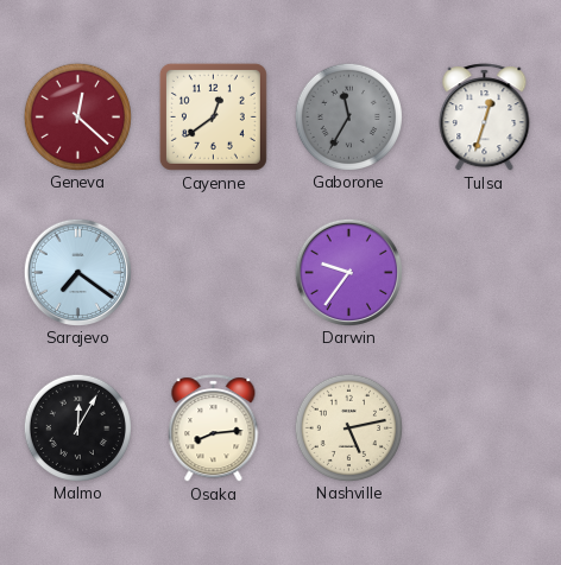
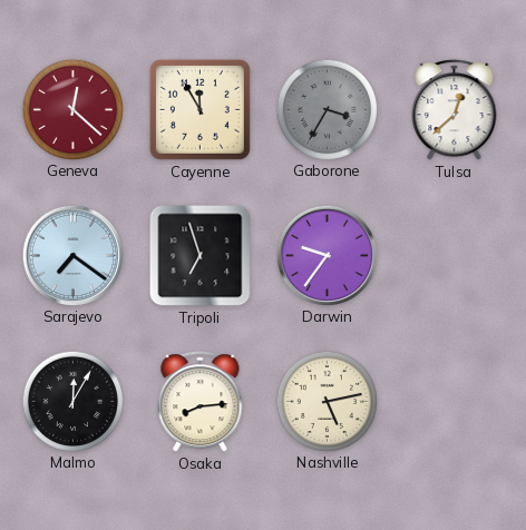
Cayenne: 12:39 -> 11:55 (199, 109)
Gaborone: 11:35 -> 3:35 (327, 109)
Tulsa: 12:33 -> 12:38 (455, 110)
Tripoli: none -> 6:57 (201, 256)
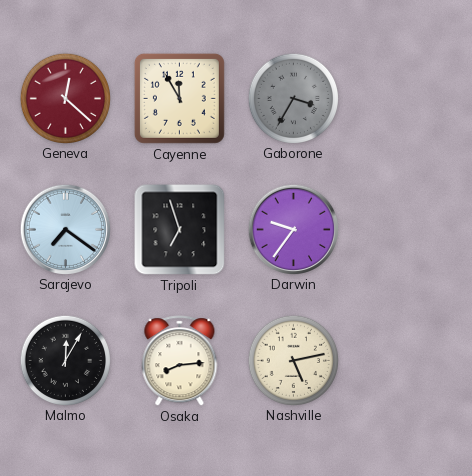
Tulsa: 12:38 -> none (455, 110)
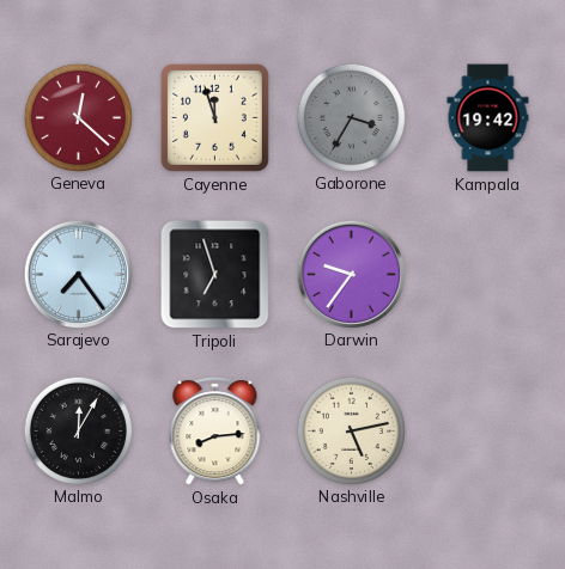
Cayenne: 11:55 -> 11:57 (214, 117)
Kampala: none -> 19:42 (488, 118)
Sarajevo: 7:21 -> 7:24 (78, 274)
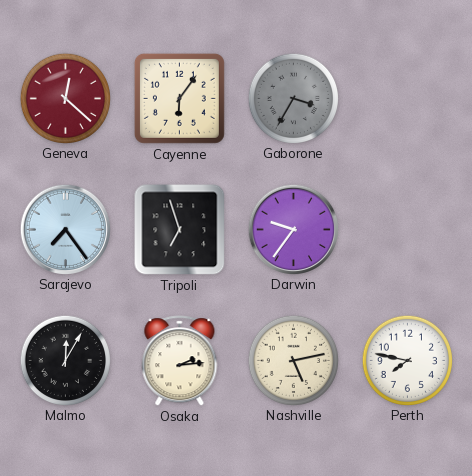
Cayenne: 11:57 -> 6:06 (179, 98)
Kampala: 19:42 -> none (488, 118)
Osaka: 8:14 -> 2:14 (180, 361)
Perth: none -> 7:47 (407, 360)
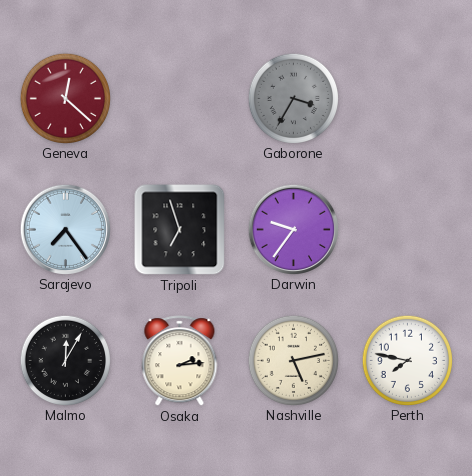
Cayenne: 6:06 -> none (179, 98)
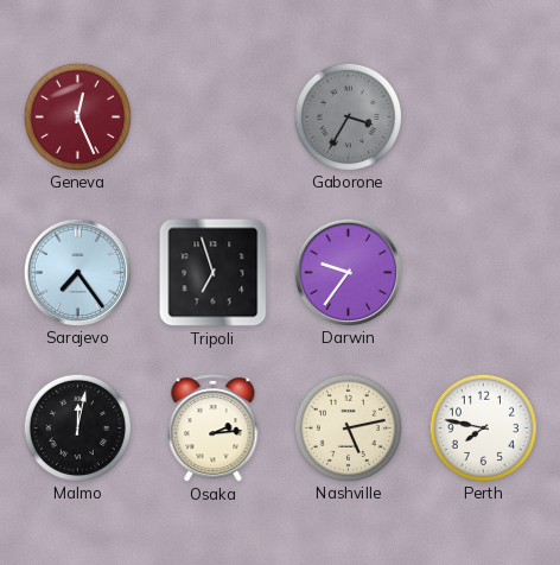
Geneva: 12:22 -> 12:26 (77, 116)
Malmo: 12:05 -> 12:02 (77, 427)
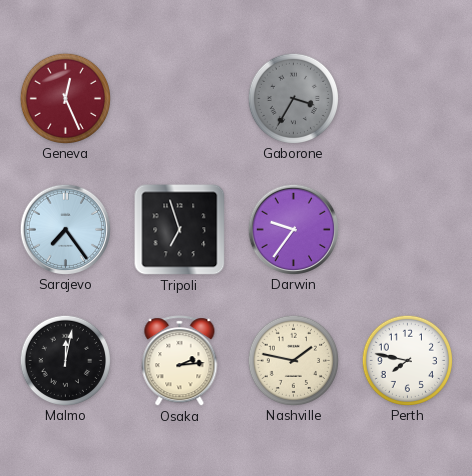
Nashville: 5:13 -> 1:47 (293, 360)
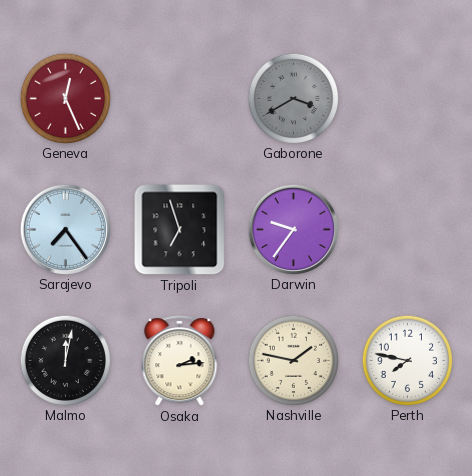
Gaborone: 3:35 -> 3:40 (293, 98)
